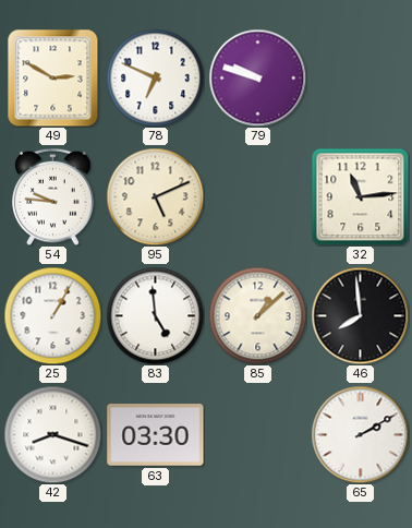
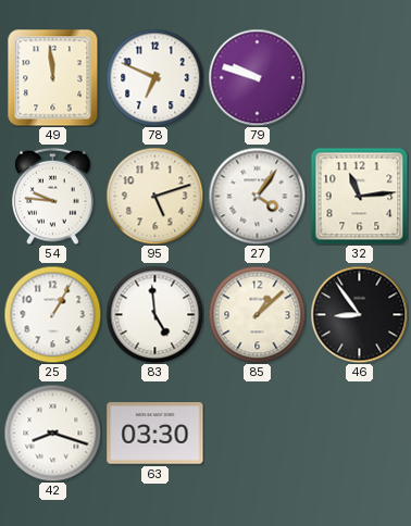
49: 2:50 -> 11:59 (53, 77)
95: 5:11 -> 5:12 (154, 196)
27: none -> 4:06 (257, 196)
46: 7:59 -> 8:54 (359, 314)
65: 2:10 -> none (360, 434)
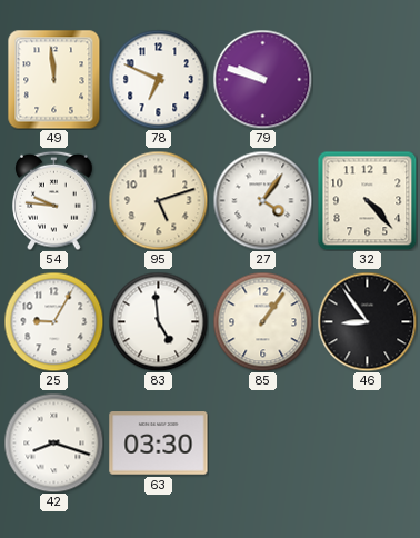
32: 11:14 -> 4:23 (367, 200)
25: 1:05 -> 9:05 (53, 321)
85: 1:08 -> 1:06 (262, 321)
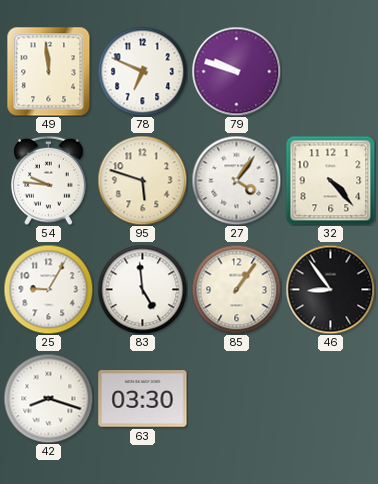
95: 5:12 -> 5:48 (142, 180)
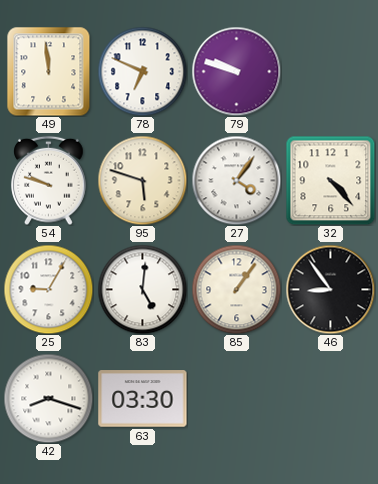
54: 9:46 -> 9:48 (49, 180)
83: 4:59 -> 5:01 (142, 289)
